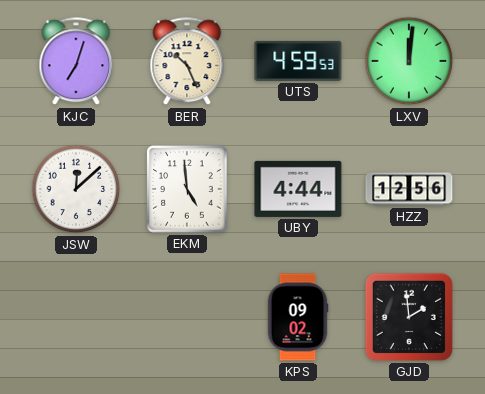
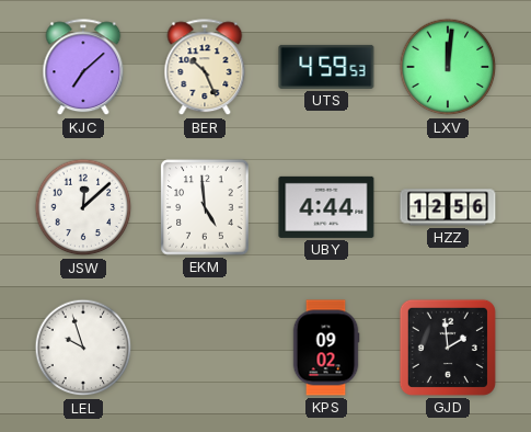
KJC: 7:03 -> 7:08 (83, 68)
LEL: none -> 9:57 (83, 348)
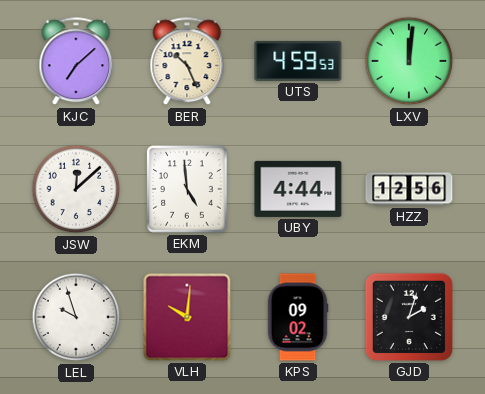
VLH: none -> 10:01 (187, 317)
GJD: 1:59 -> 2:03 (409, 317)
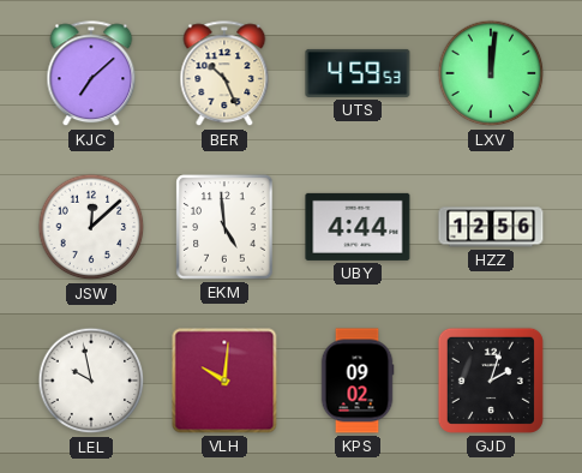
LEL: 9:57 -> 9:58 (91, 381)
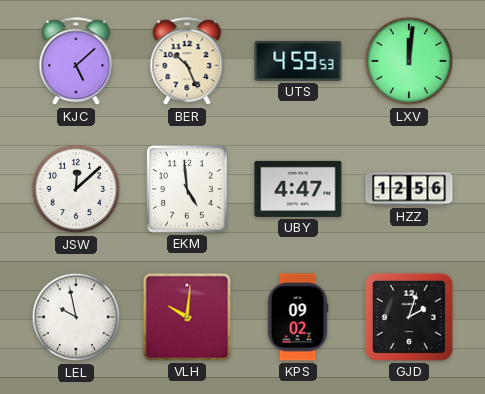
KJC: 7:08 -> 5:08 (76, 62)
UBY: 4:44 -> 4:47 (298, 189)
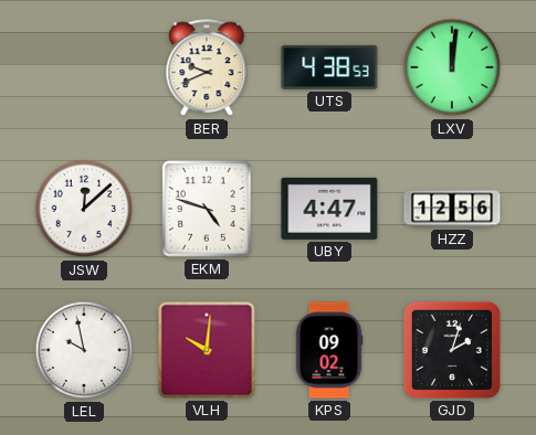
KJC: 5:08 -> none (76, 62)
BER: 10:26 -> 9:41 (207, 68)
UTS: 4:59 -> 4:38 (329, 67)
EKM: 4:59 -> 4:48 (207, 209)
